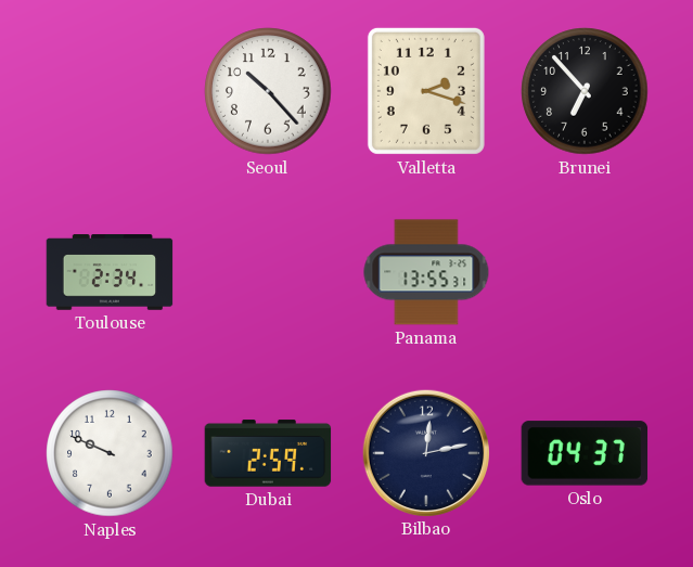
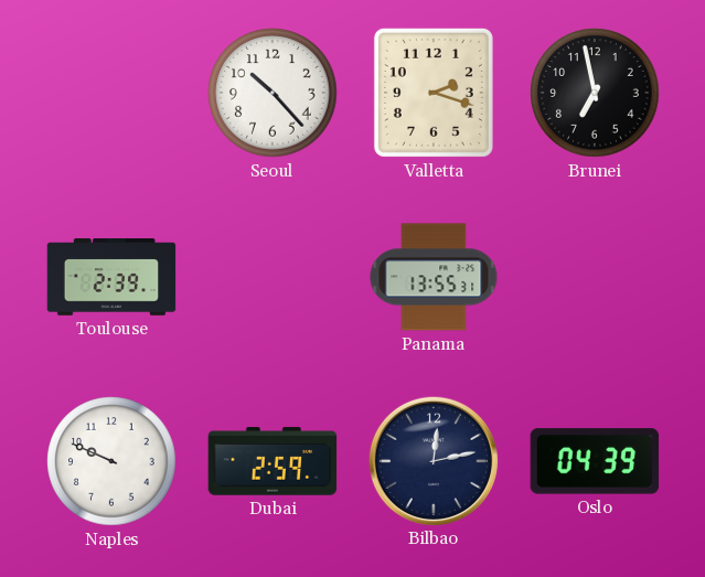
Brunei: 6:53 -> 6:58 (595, 93)
Toulouse: 2:34 -> 2:39 (111, 277)
Oslo: 04:37 -> 04:39 (595, 461)
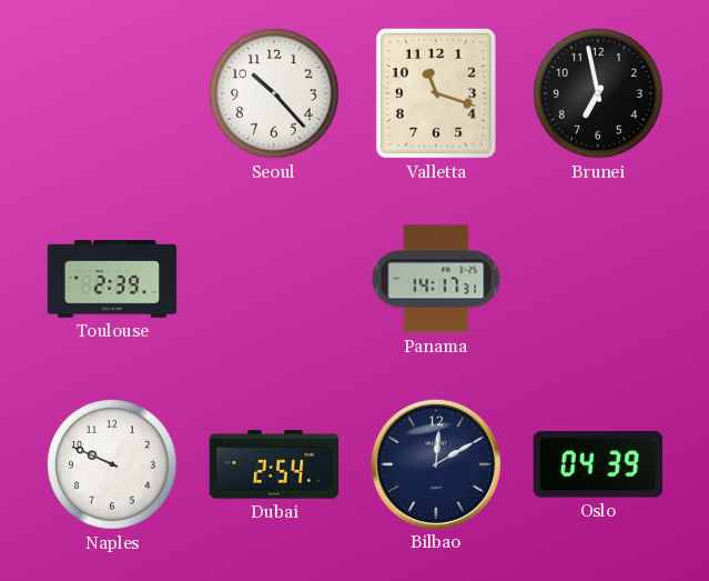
Valletta: 2:18 -> 11:18 (436, 93)
Panama: 13:55 -> 14:17 (436, 279)
Dubai: 2:59 -> 2:54 (274, 464)
Bilbao: 12:13 -> 12:10 (435, 463)
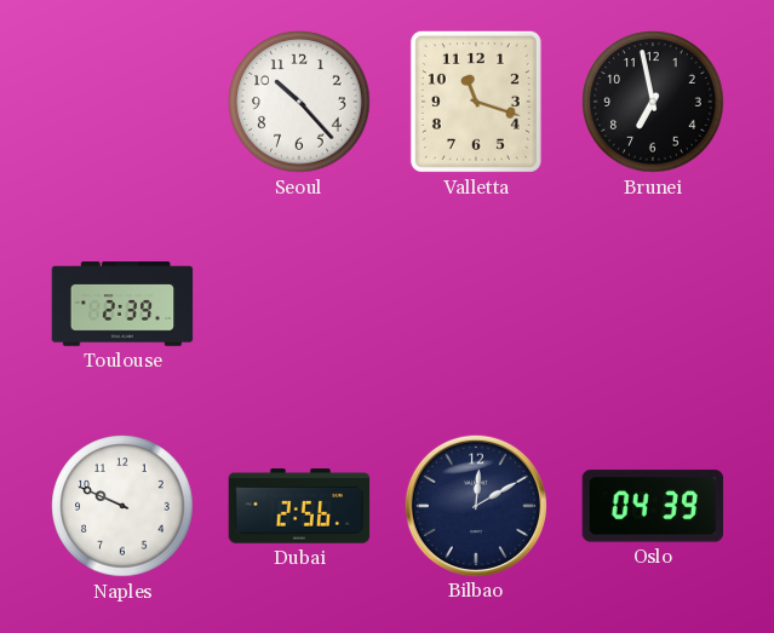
Panama: 14:17 -> none (436, 279)
Dubai: 2:54 -> 2:56 (299, 506)
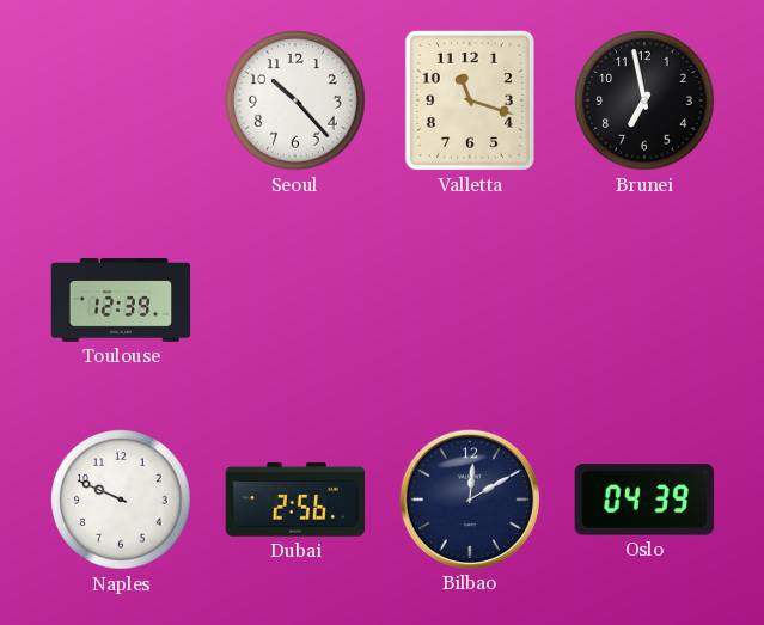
Toulouse: 2:39 -> 12:39 (121, 300)
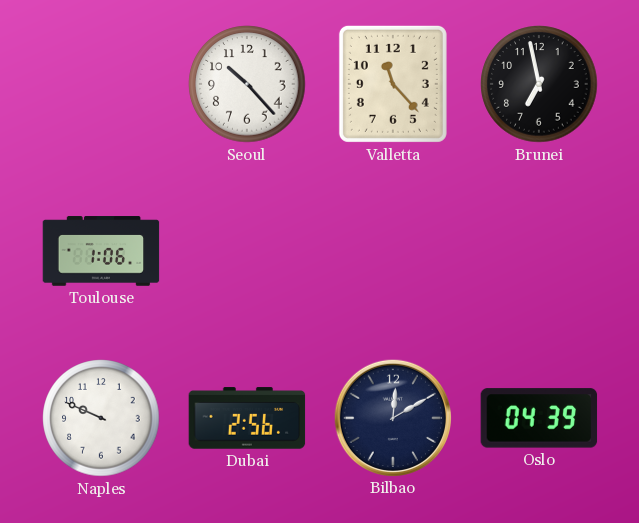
Valletta: 11:18 -> 11:23 (393, 84)
Toulouse: 12:39 -> 1:06 (101, 251)
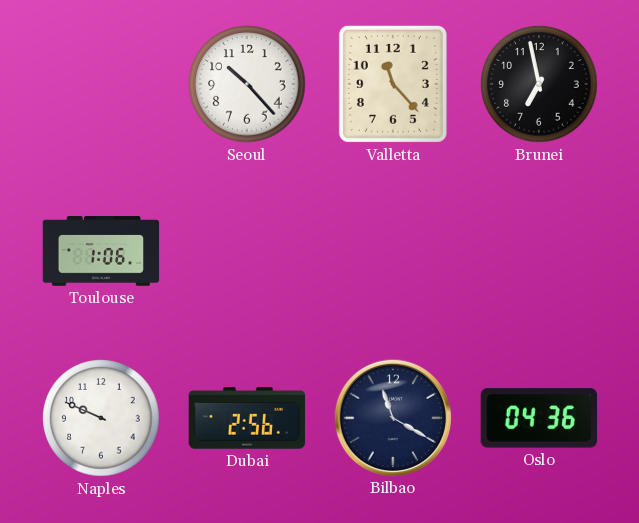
Bilbao: 12:10 -> 11:20 (392, 417)
Oslo: 04:39 -> 04:36 (539, 418)
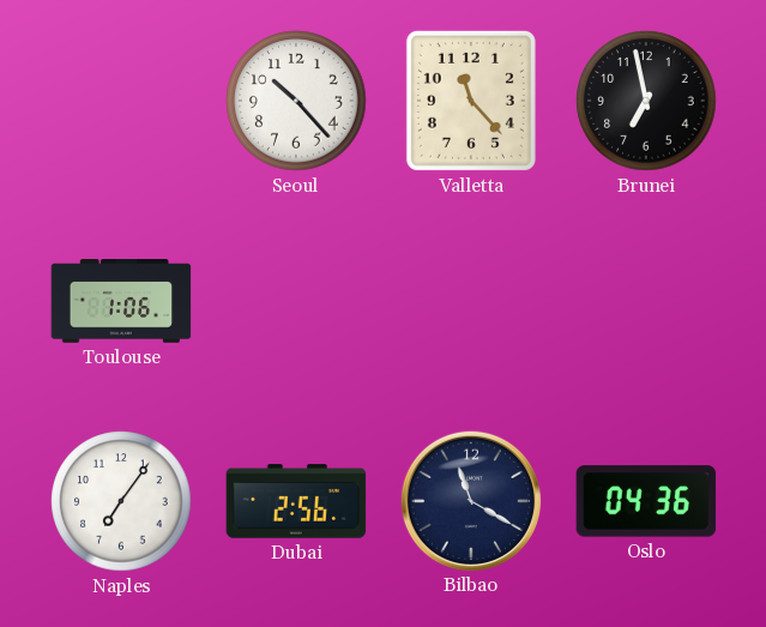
Naples: 9:49 -> 7:06 (121, 501)
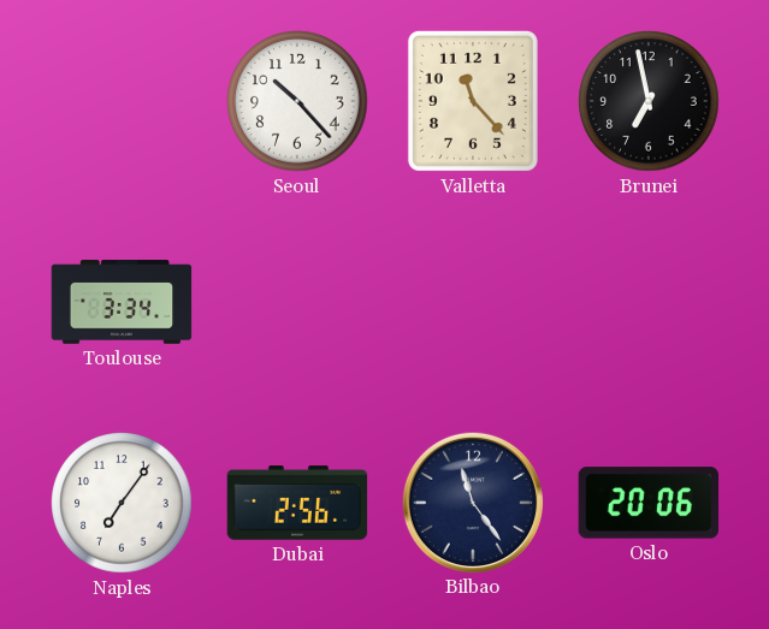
Toulouse: 1:06 -> 3:34 (122, 302)
Bilbao: 11:20 -> 11:24 (472, 502)
Oslo: 04:36 -> 20:06 (649, 503)
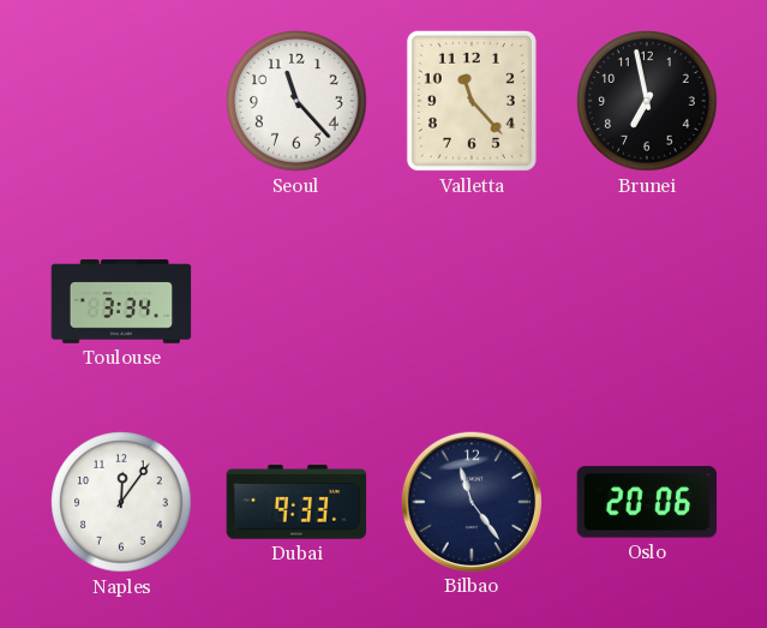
Seoul: 10:23 -> 11:23 (296, 101)
Naples: 7:06 -> 12:06 (121, 502)
Dubai: 2:56 -> 9:33 (296, 502)
